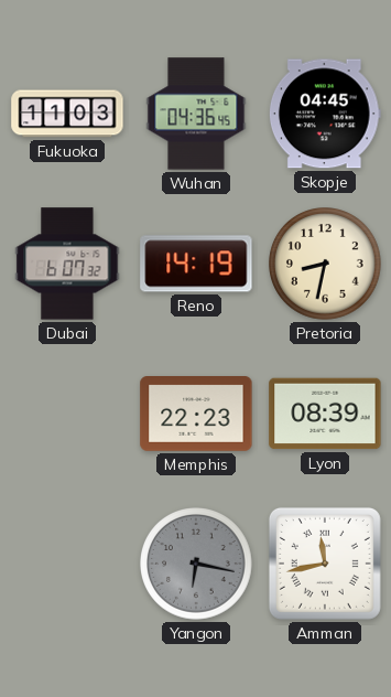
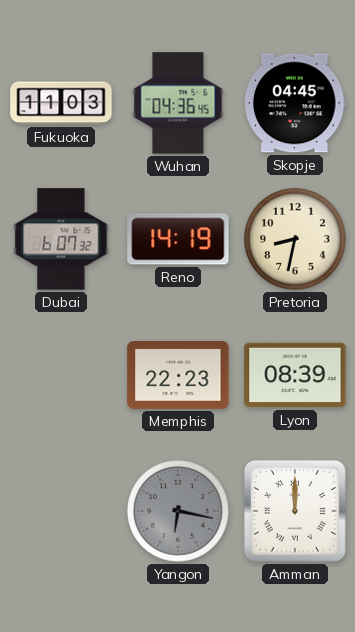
Amman: 11:43 -> 12:00 (295, 511)
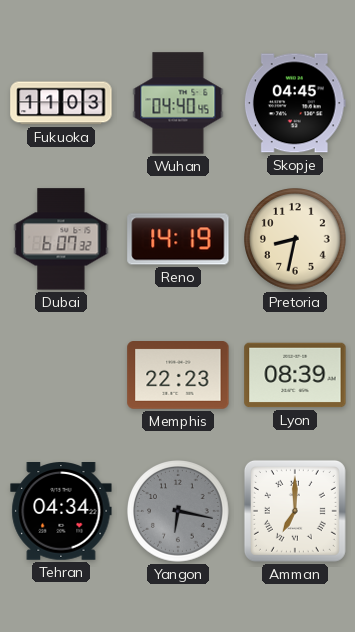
Wuhan: 04:36 -> 04:40 (178, 103)
Tehran: none -> 04:34 (61, 511)
Amman: 12:00 -> 7:00 (295, 511)
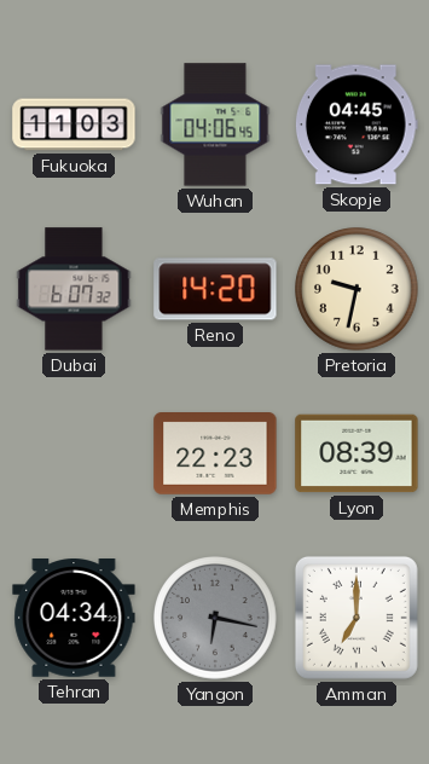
Wuhan: 04:40 -> 04:06 (215, 125)
Reno: 14:19 -> 14:20 (215, 289)
Pretoria: 8:32 -> 9:32 (358, 290)
